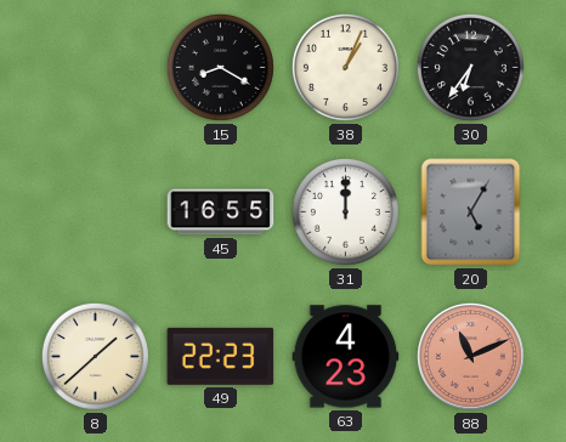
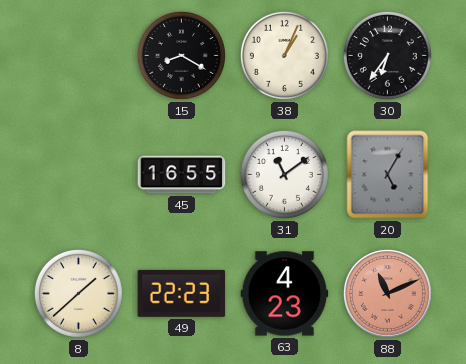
31: 12:00 -> 11:09 (284, 174)
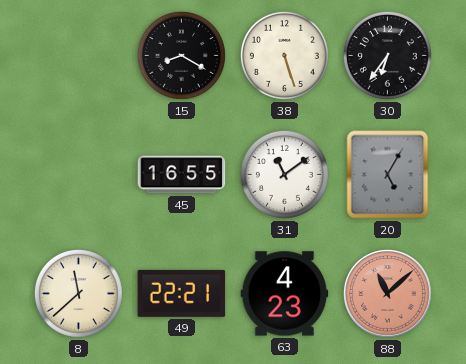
38: 1:04 -> 5:27 (284, 55)
8: 1:38 -> 11:38 (78, 293)
49: 22:23 -> 22:21 (182, 293)
88: 11:11 -> 11:08 (387, 293)
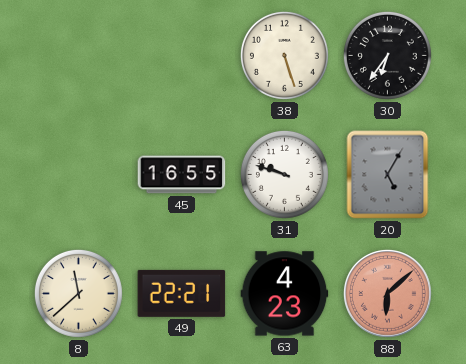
15: 8:20 -> none (181, 55)
31: 11:09 -> 9:48 (284, 174)
88: 11:08 -> 6:08 (387, 293)
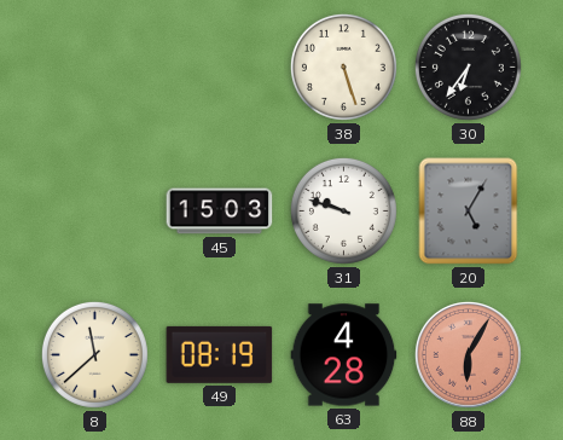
45: 16:55 -> 15:03 (220, 212)
49: 22:21 -> 08:19 (220, 354)
63: 4:23 -> 4:28 (344, 355)
88: 6:08 -> 6:05 (468, 354)
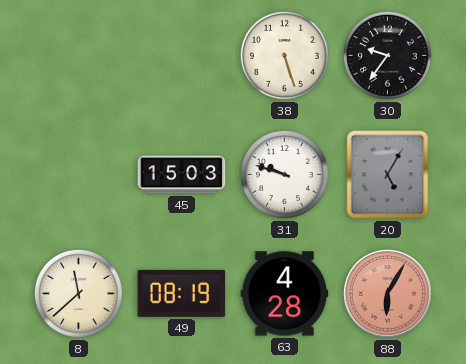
30: 6:36 -> 9:36 (387, 55)
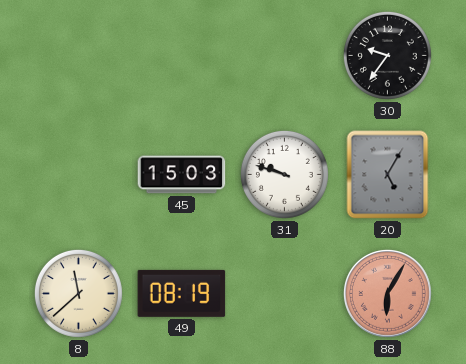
38: 5:27 -> none (284, 55)
63: 4:28 -> none (285, 294)
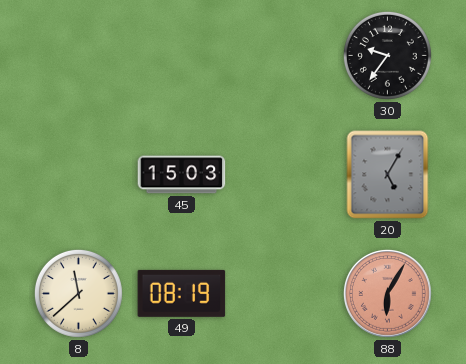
31: 9:48 -> none (284, 174)
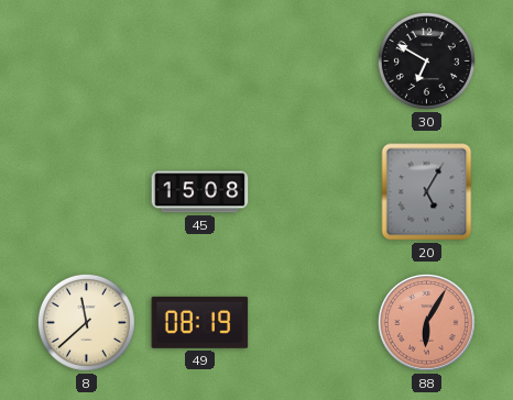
30: 9:36 -> 6:50 (426, 60)
45: 15:03 -> 15:08 (200, 192)
